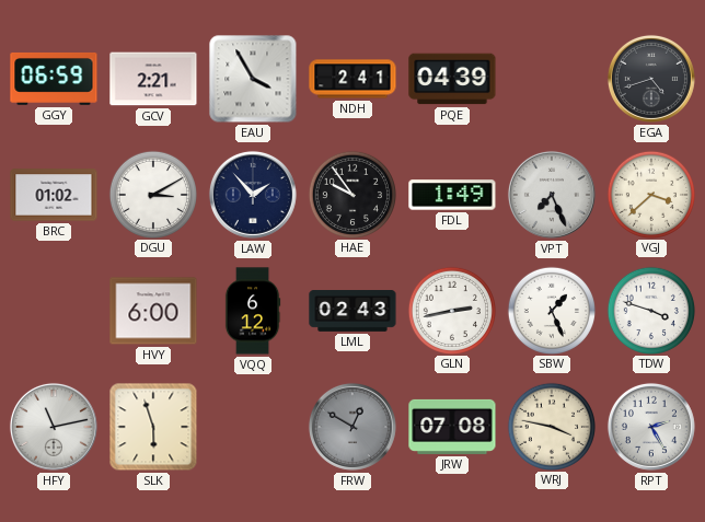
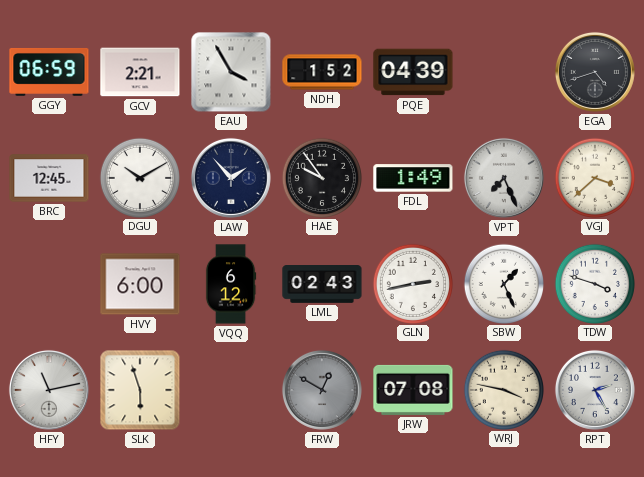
NDH: 2:41 -> 1:52 (322, 72)
BRC: 01:02 -> 12:45 (49, 178)
DGU: 3:10 -> 10:10 (139, 177)
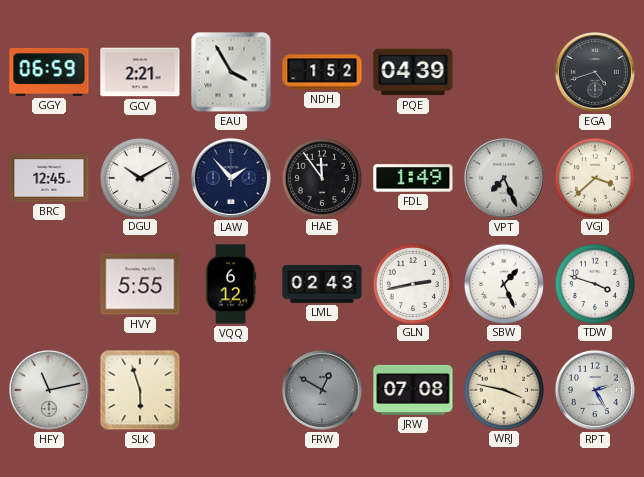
HAE: 9:54 -> 11:54 (321, 177)
HVY: 6:00 -> 5:55 (140, 284)
